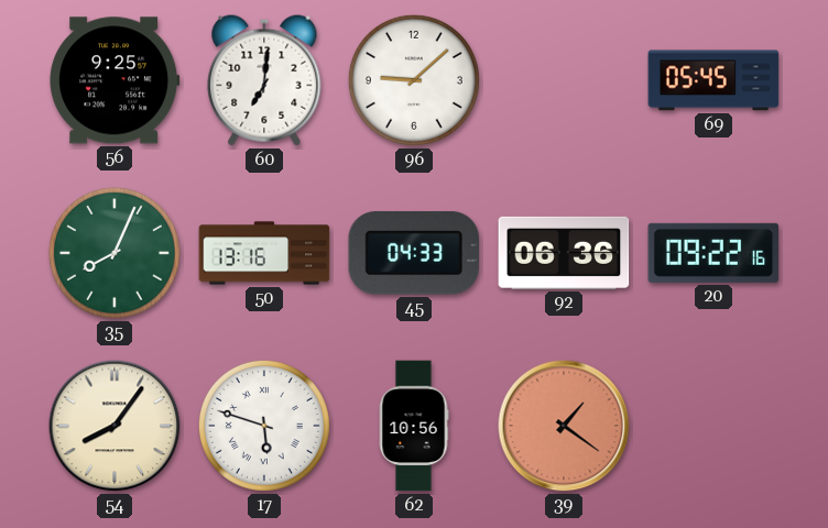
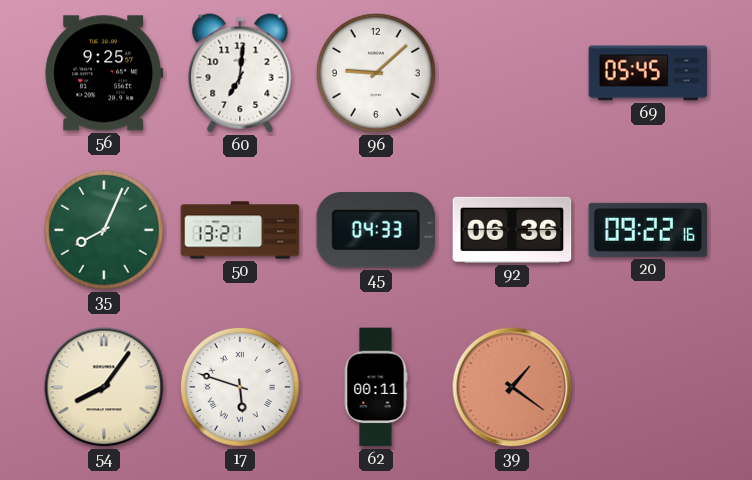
50: 13:16 -> 13:21 (240, 230)
62: 10:56 -> 00:11 (376, 387)
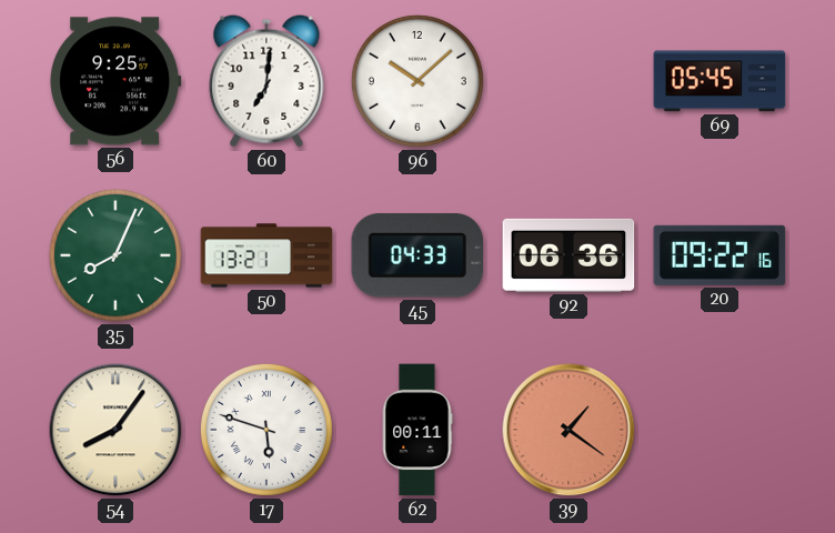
96: 9:08 -> 10:08 (417, 81)
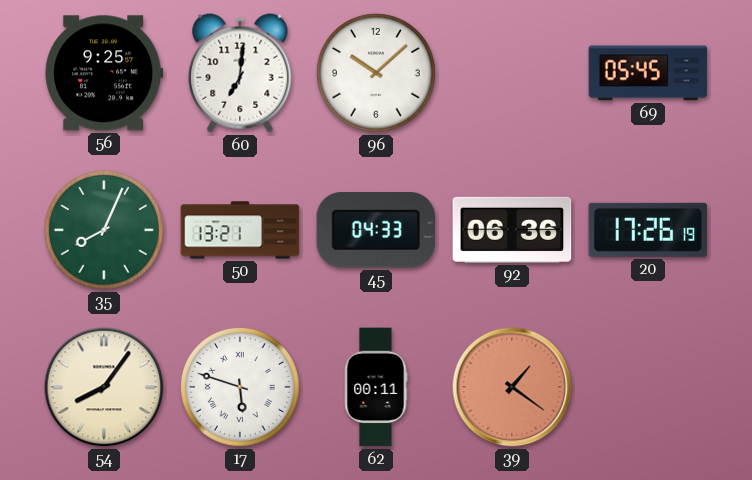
20: 09:22 -> 17:26 (648, 230)
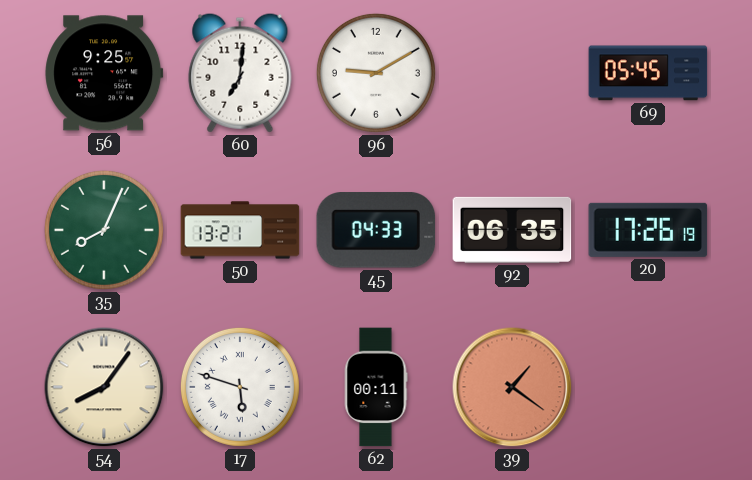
96: 10:08 -> 9:10 (376, 73)
92: 06:36 -> 06:35 (512, 230)
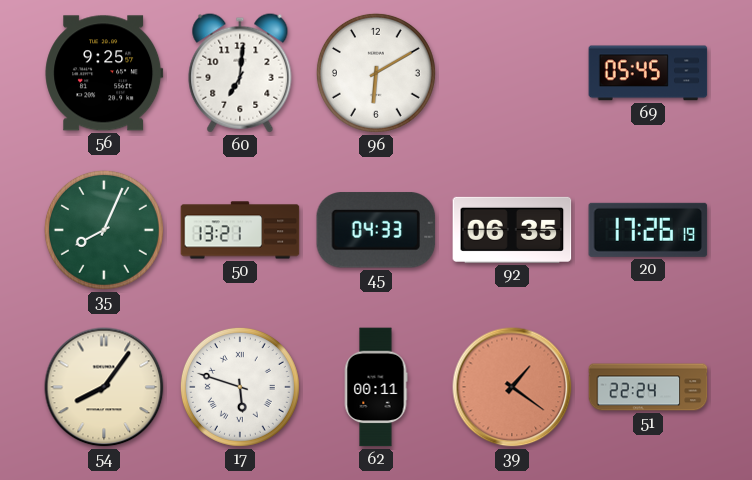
96: 9:10 -> 6:10 (376, 73)
51: none -> 22:24 (648, 387)
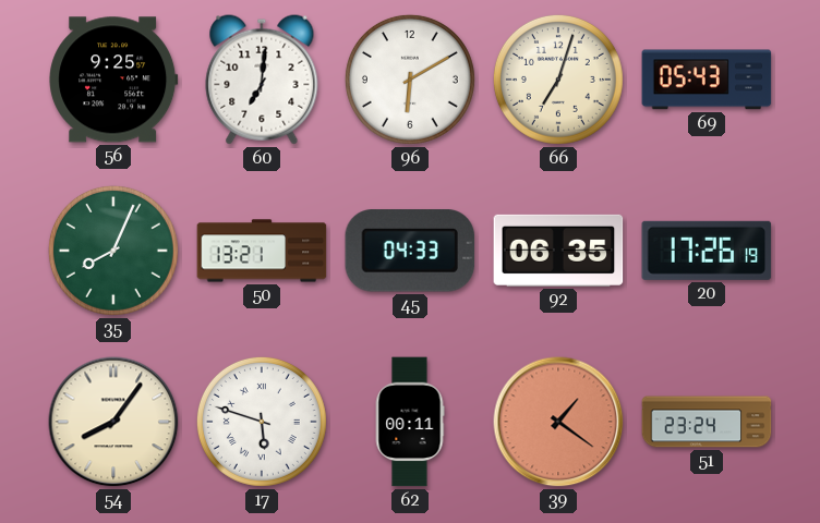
66: none -> 7:03 (558, 80)
69: 05:45 -> 05:43 (707, 80)
51: 22:24 -> 23:24 (707, 422)
